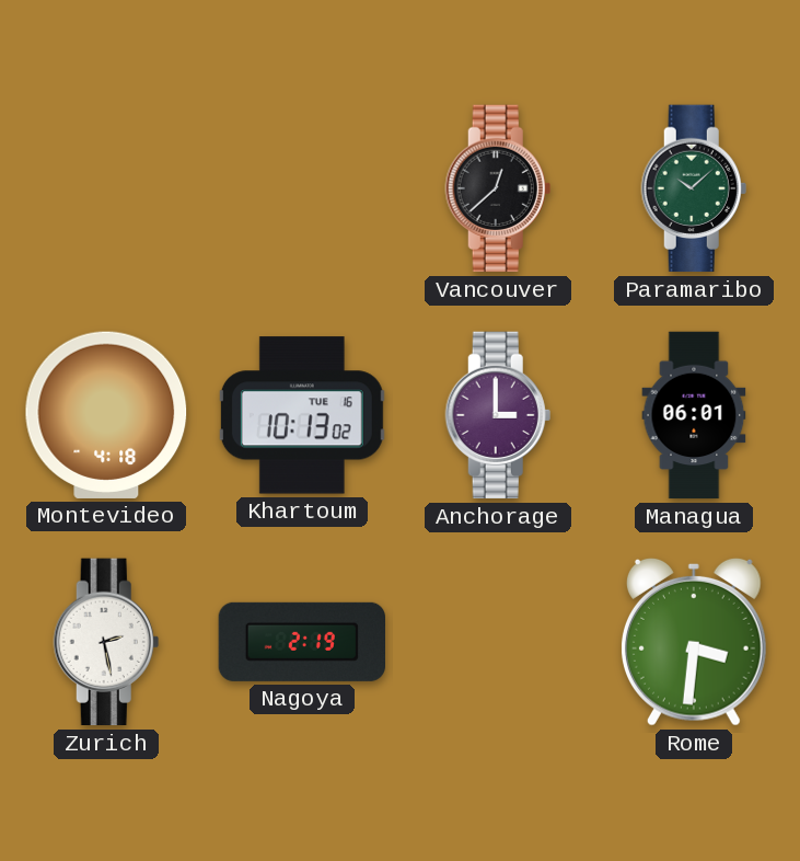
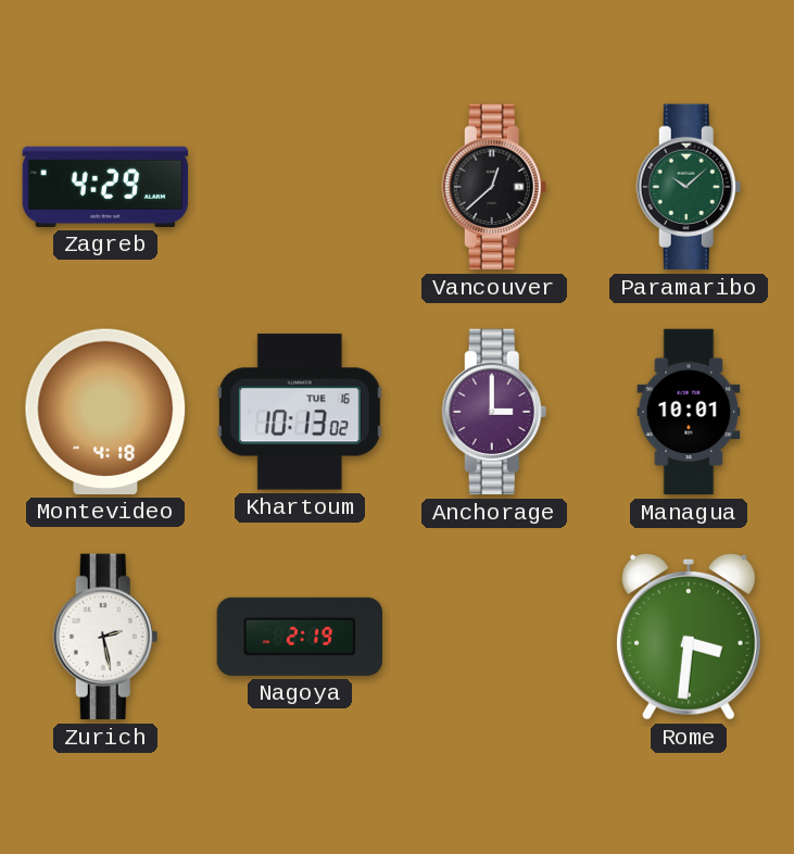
Zagreb: none -> 4:29 (105, 187)
Managua: 06:01 -> 10:01 (689, 412)
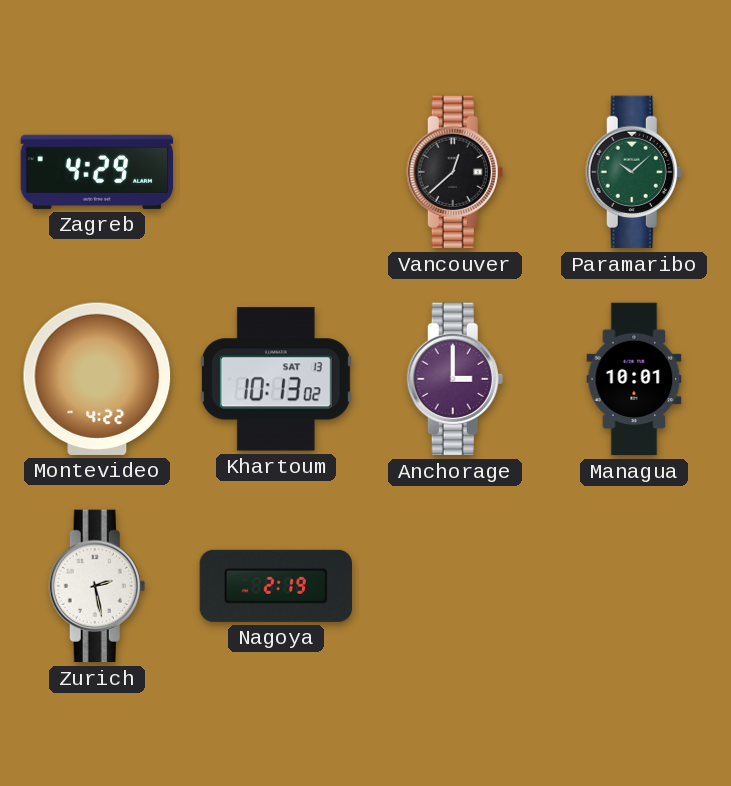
Montevideo: 4:18 -> 4:22 (97, 379)
Khartoum date: TUE 16 -> SAT 13 (276, 379)
Rome: 3:31 -> none (689, 637)
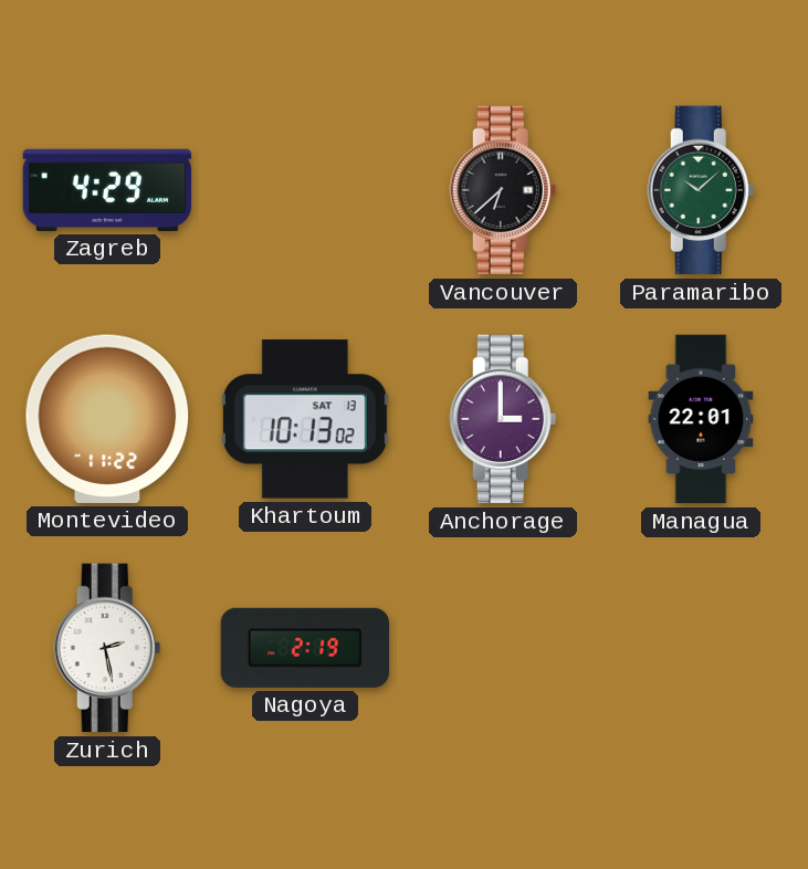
Vancouver: 12:38 -> 6:38 (503, 190)
Montevideo: 4:22 -> 11:22 (107, 419)
Managua: 10:01 -> 22:01 (701, 419)
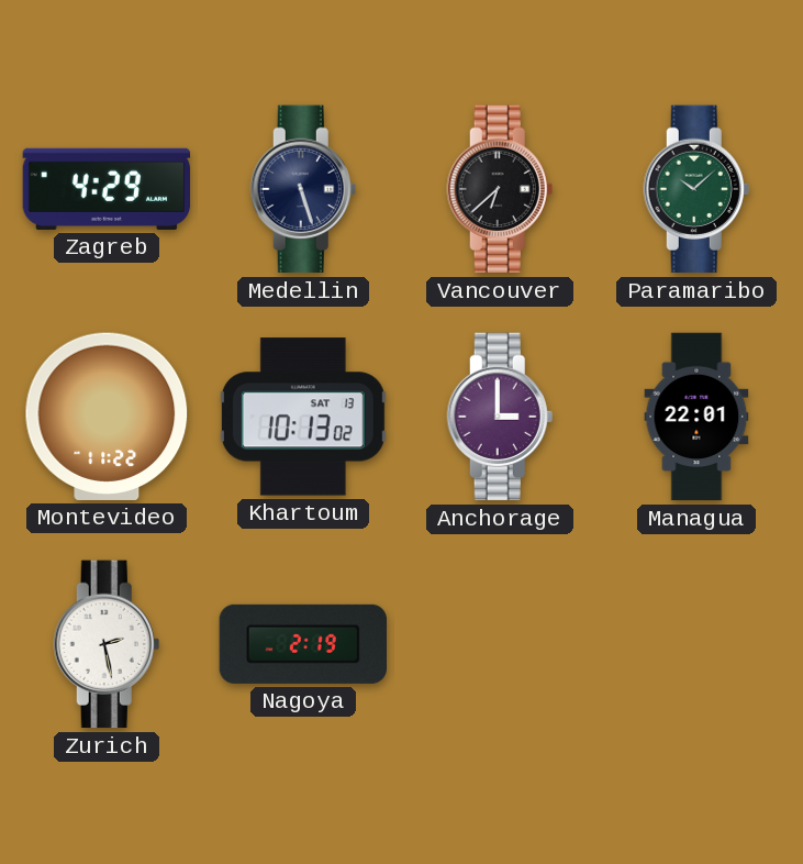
Medellin: none -> 5:27 (303, 189)
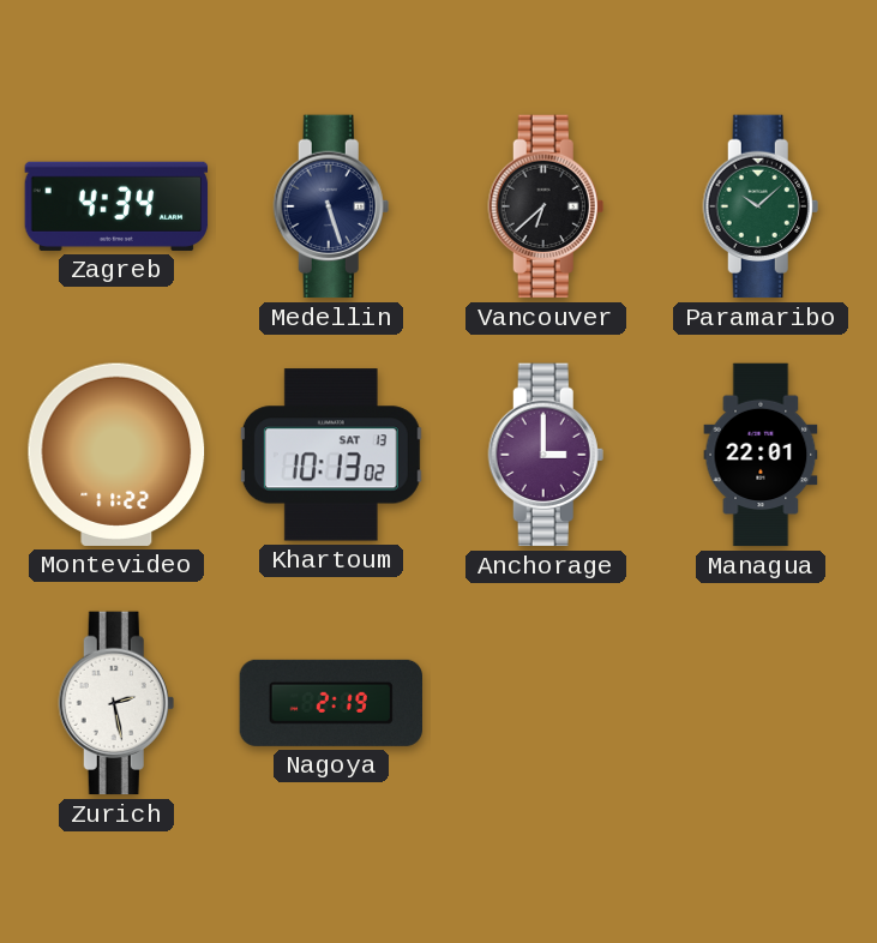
Zagreb: 4:29 -> 4:34 (116, 206)
